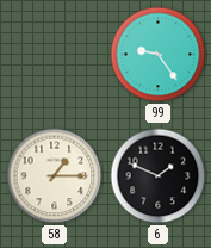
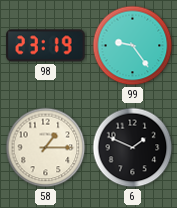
98: none -> 23:19 (46, 46)
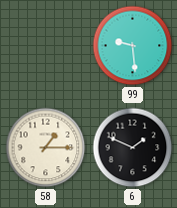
98: 23:19 -> none (46, 46)
99: 9:24 -> 9:29 (133, 46)
